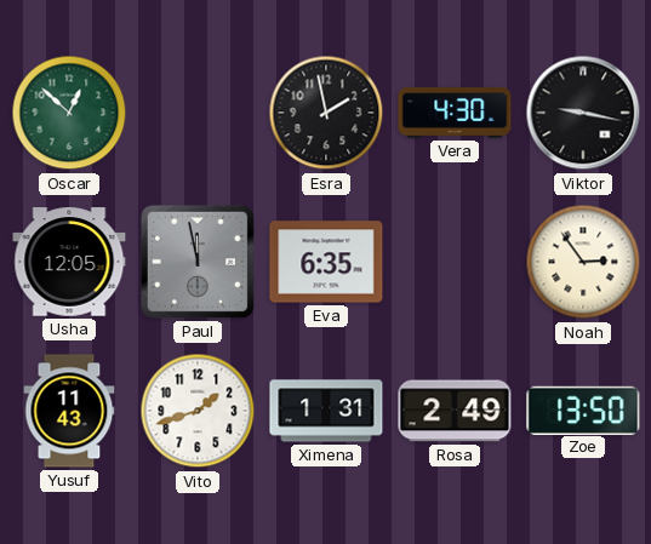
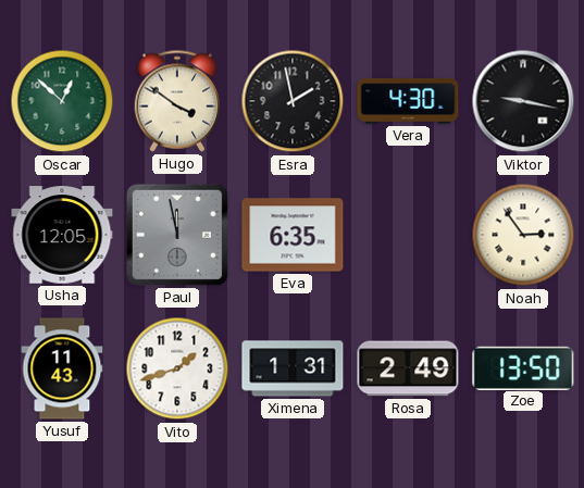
Hugo: none -> 3:51 (177, 101)
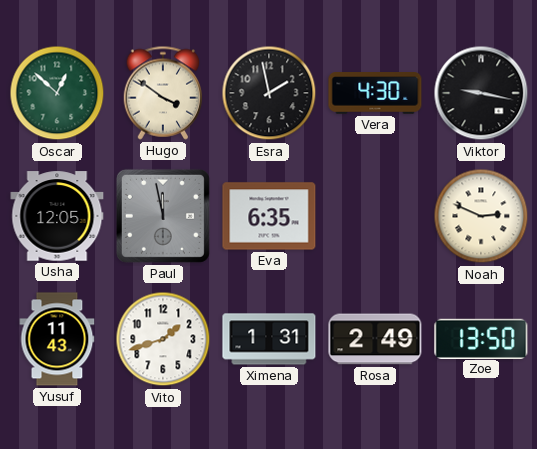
Noah: 2:54 -> 2:49 (481, 216)
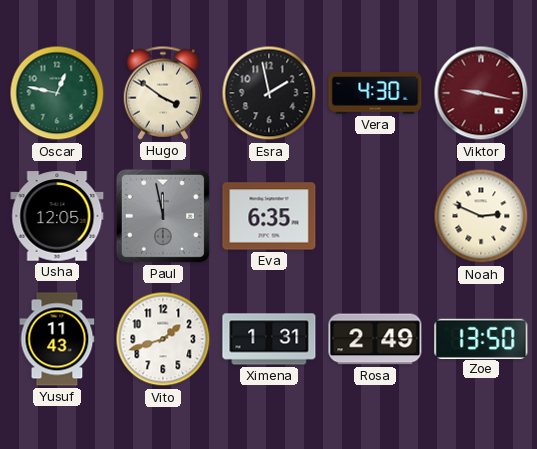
Oscar: 12:52 -> 12:47 (57, 93)
Viktor dial: black -> burgundy (481, 93)
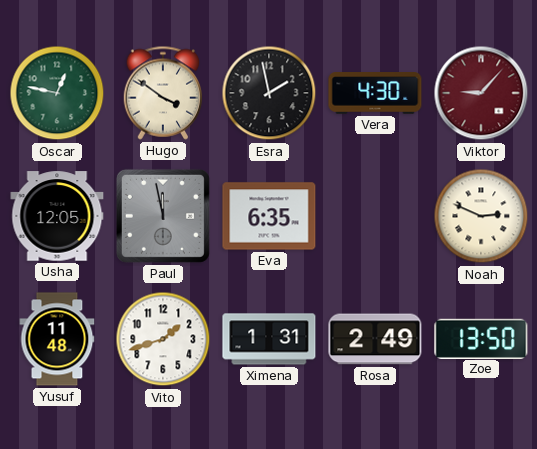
Viktor: 9:17 -> 9:07 (481, 93)
Yusuf: 11:43 -> 11:48 (57, 339)
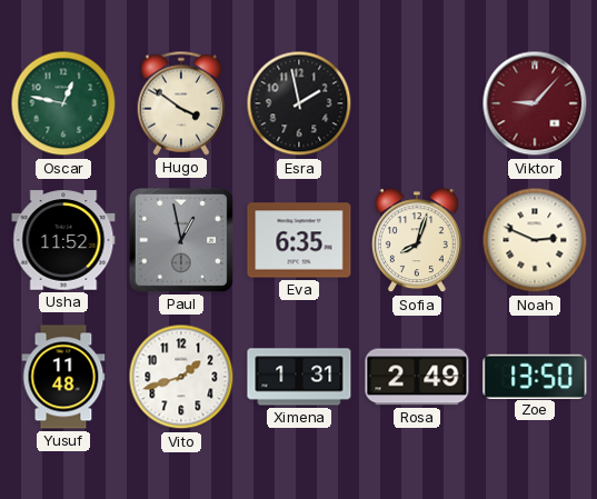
Vera: 4:30 -> none (375, 93)
Usha: 12:05 -> 11:52 (63, 240)
Paul: 11:58 -> 12:58 (181, 240)
Sofia: none -> 8:03 (417, 241)
